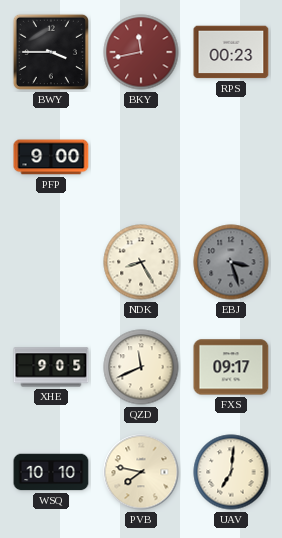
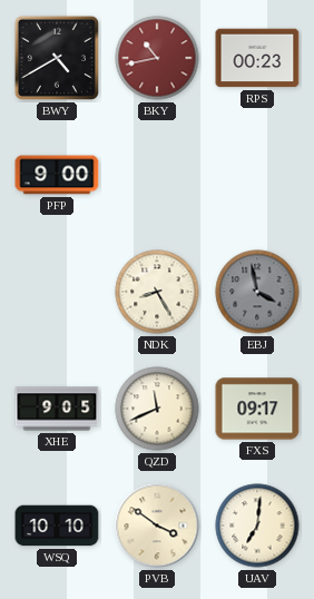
BWY: 3:45 -> 4:40 (57, 58)
BKY: 11:43 -> 10:43 (157, 58)
EBJ: 3:27 -> 3:58 (257, 292)
PVB: 7:47 -> 3:51 (157, 526)
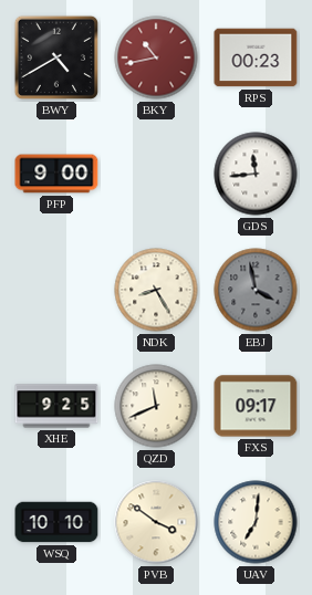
GDS: none -> 11:44 (256, 174)
XHE: 9:05 -> 9:25 (56, 406)
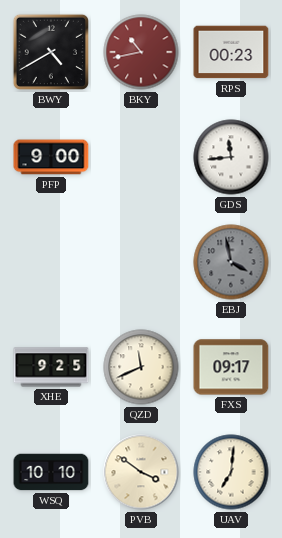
NDK: 8:25 -> none (156, 290)
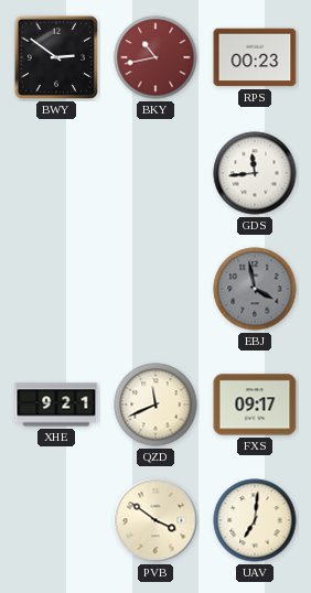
BWY: 4:40 -> 2:51 (56, 57)
PFP: 9:00 -> none (51, 157)
XHE: 9:25 -> 9:21 (56, 405)
WSQ: 10:10 -> none (51, 472)
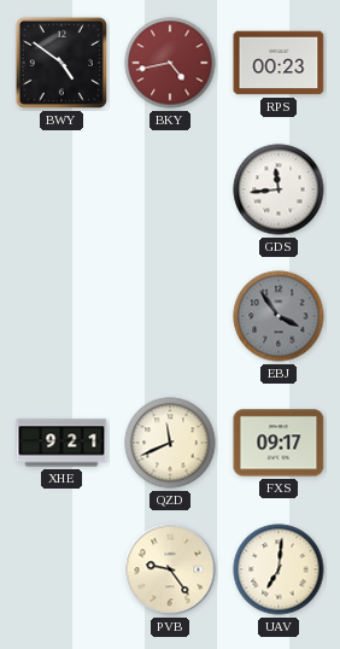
BWY: 2:51 -> 4:51 (61, 63)
BKY: 10:43 -> 4:43 (170, 63)
EBJ: 3:58 -> 3:54 (279, 316)
PVB: 3:51 -> 9:24 (170, 569)
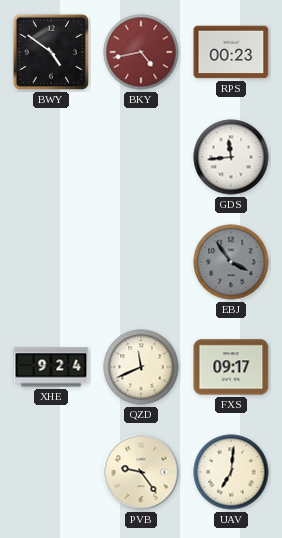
XHE: 9:21 -> 9:24 (51, 367)
